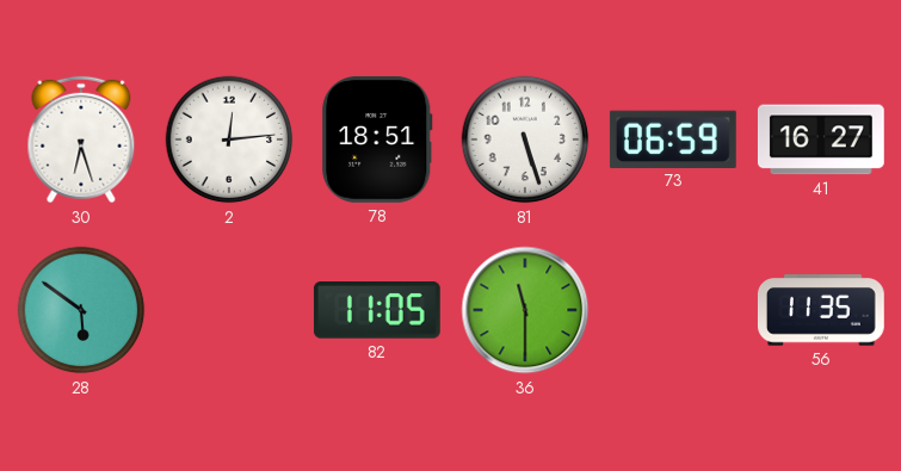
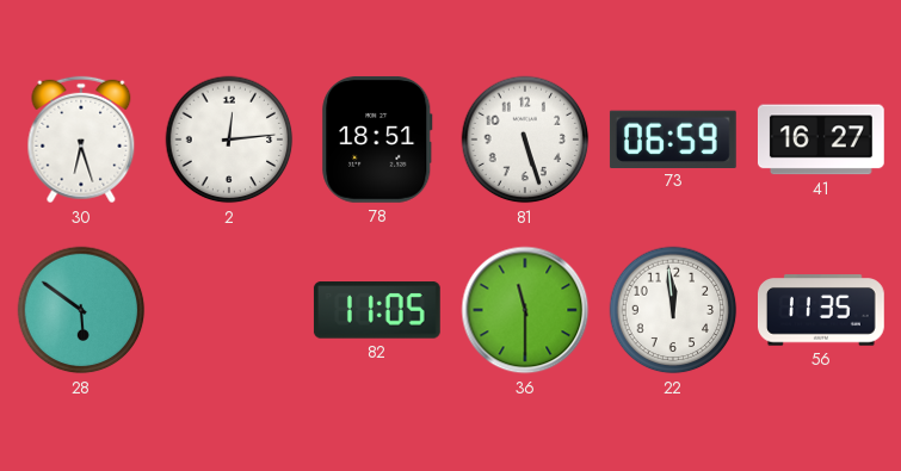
22: none -> 11:59 (673, 310)
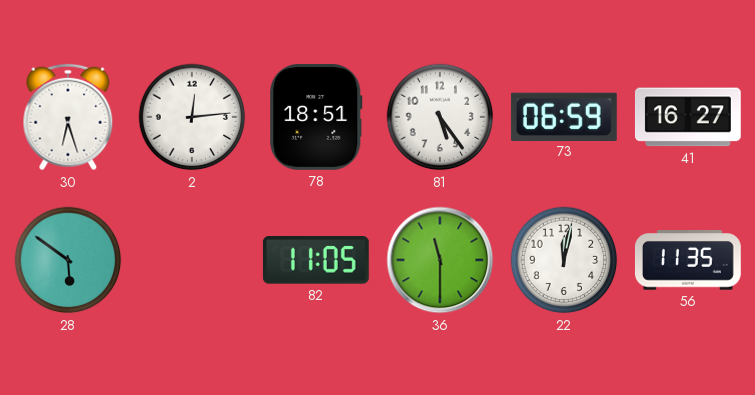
81: 5:27 -> 5:24 (440, 117)
22: 11:59 -> 12:02 (564, 260)
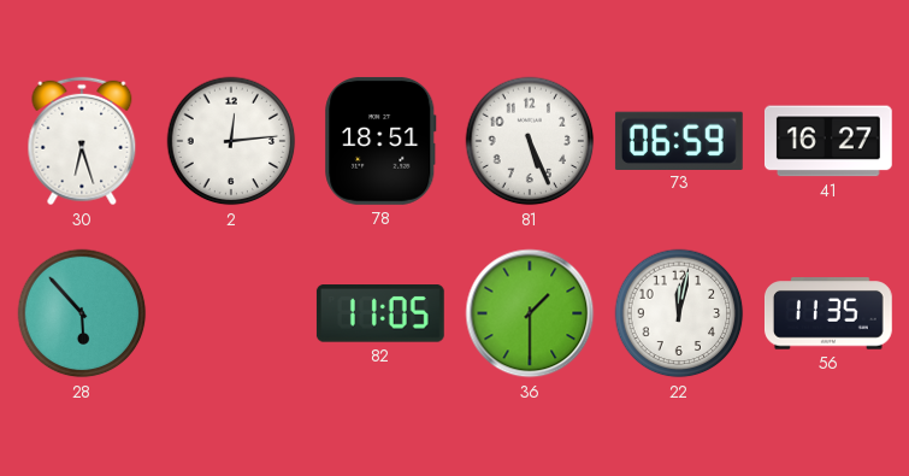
81: 5:24 -> 5:26 (530, 141)
28: 5:51 -> 5:53 (82, 313)
36: 11:30 -> 1:30 (530, 313)
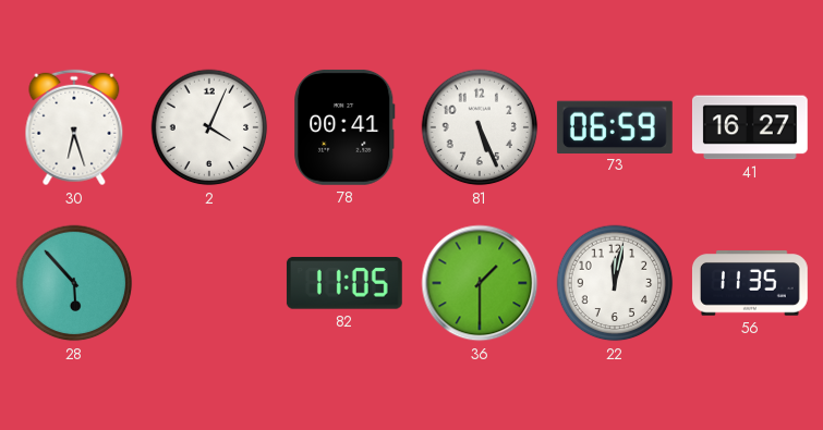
2: 12:14 -> 4:04 (209, 127)
78: 18:51 -> 00:41 (344, 127)
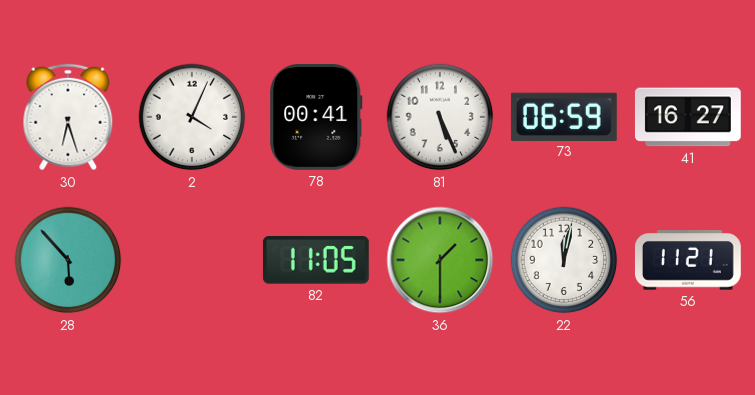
56: 11:35 -> 11:21 (688, 260)
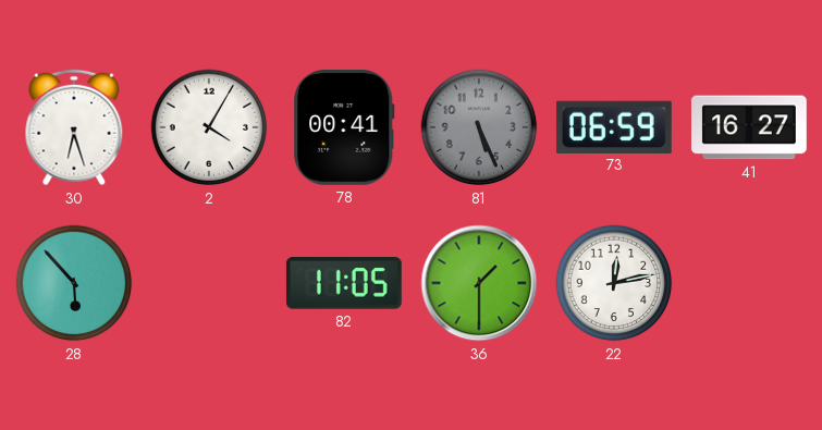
2: 4:04 -> 4:05 (209, 127)
81 dial: white -> grey (479, 127)
22: 12:02 -> 12:13 (614, 283)
56: 11:21 -> none (688, 260)
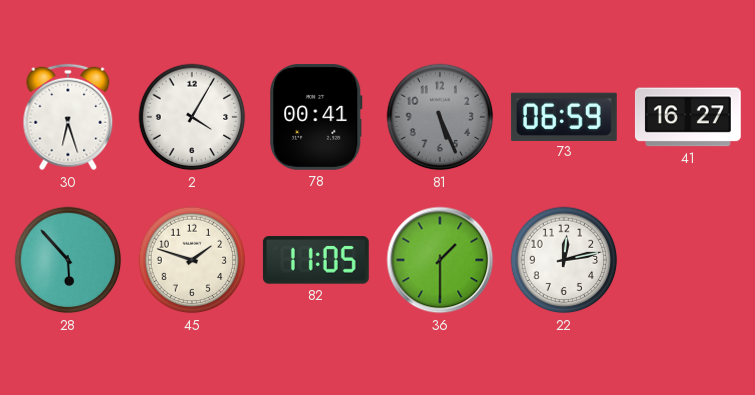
45: none -> 1:48 (192, 260)
